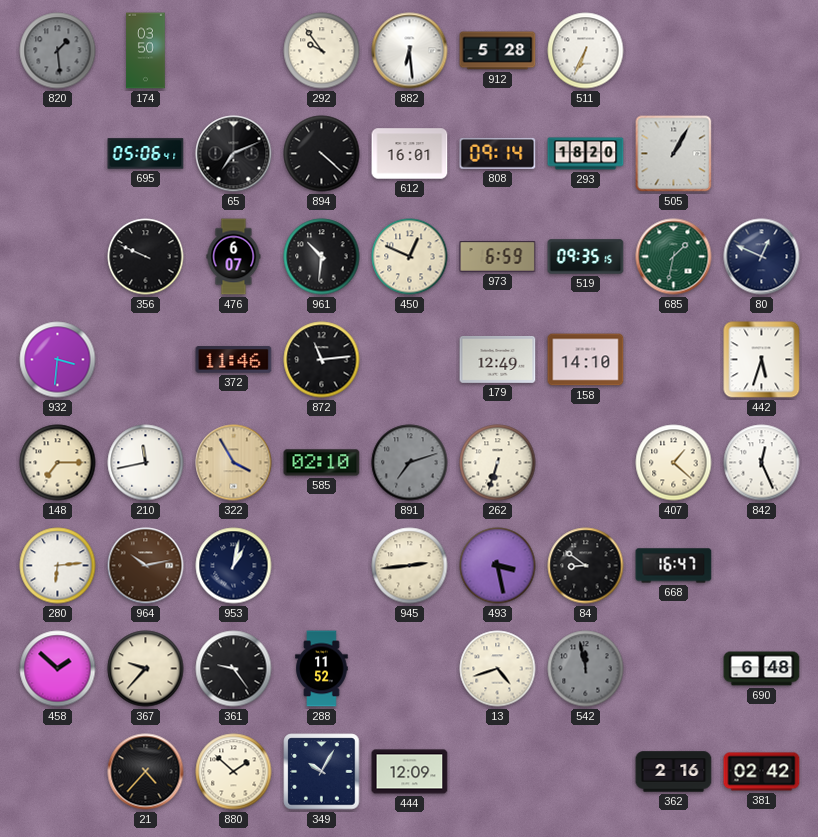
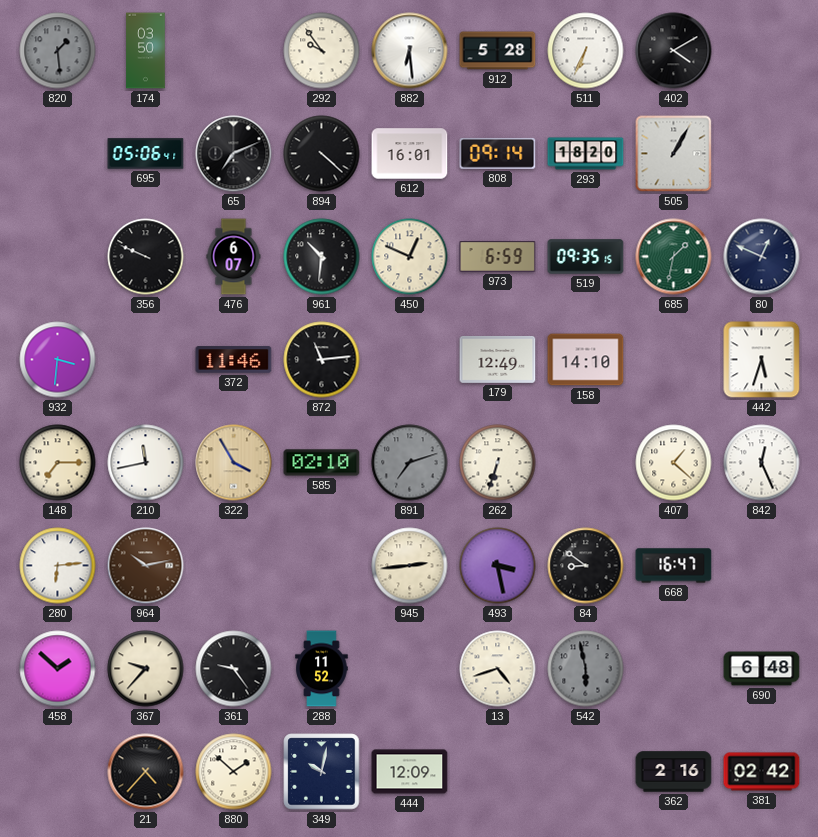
402: none -> 4:10 (674, 51)
953: 1:02 -> none (234, 566)
542: 11:58 -> 5:58 (586, 669)
349: 10:05 -> 10:02 (322, 772)
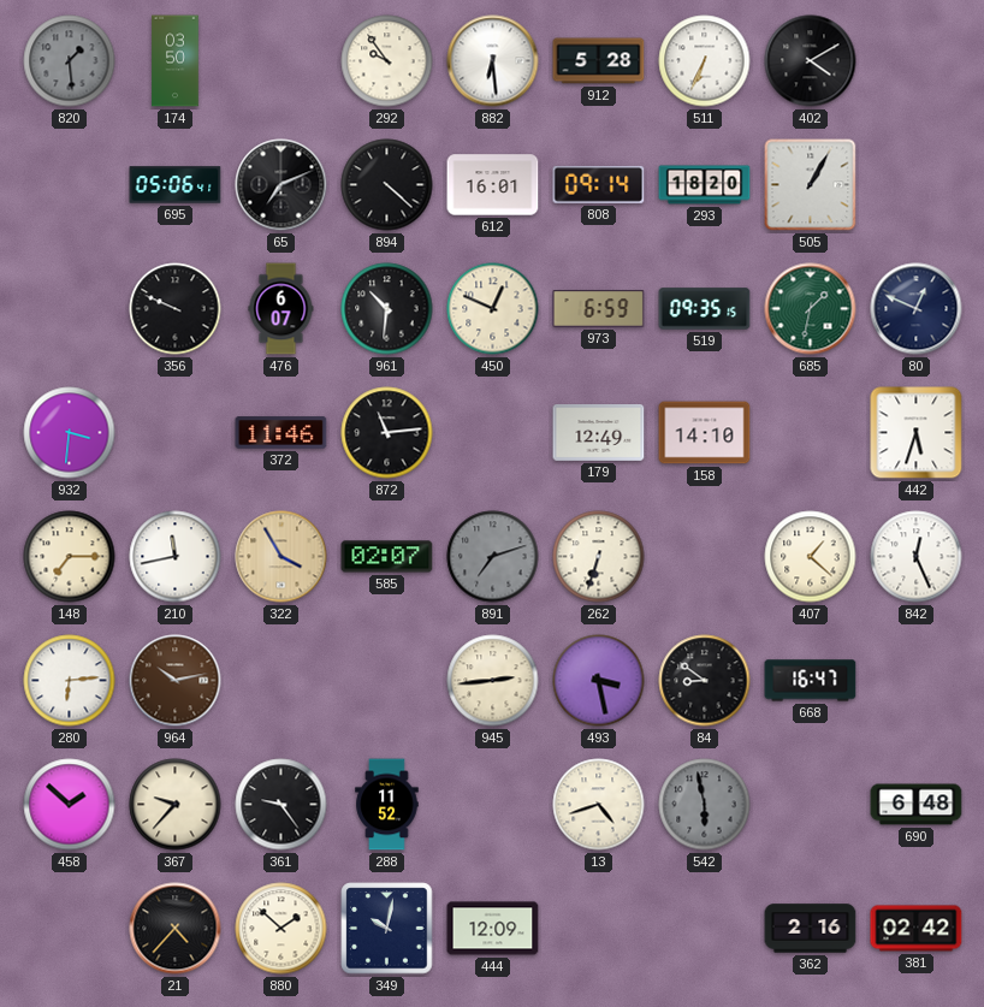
585: 02:10 -> 02:07 (387, 557)
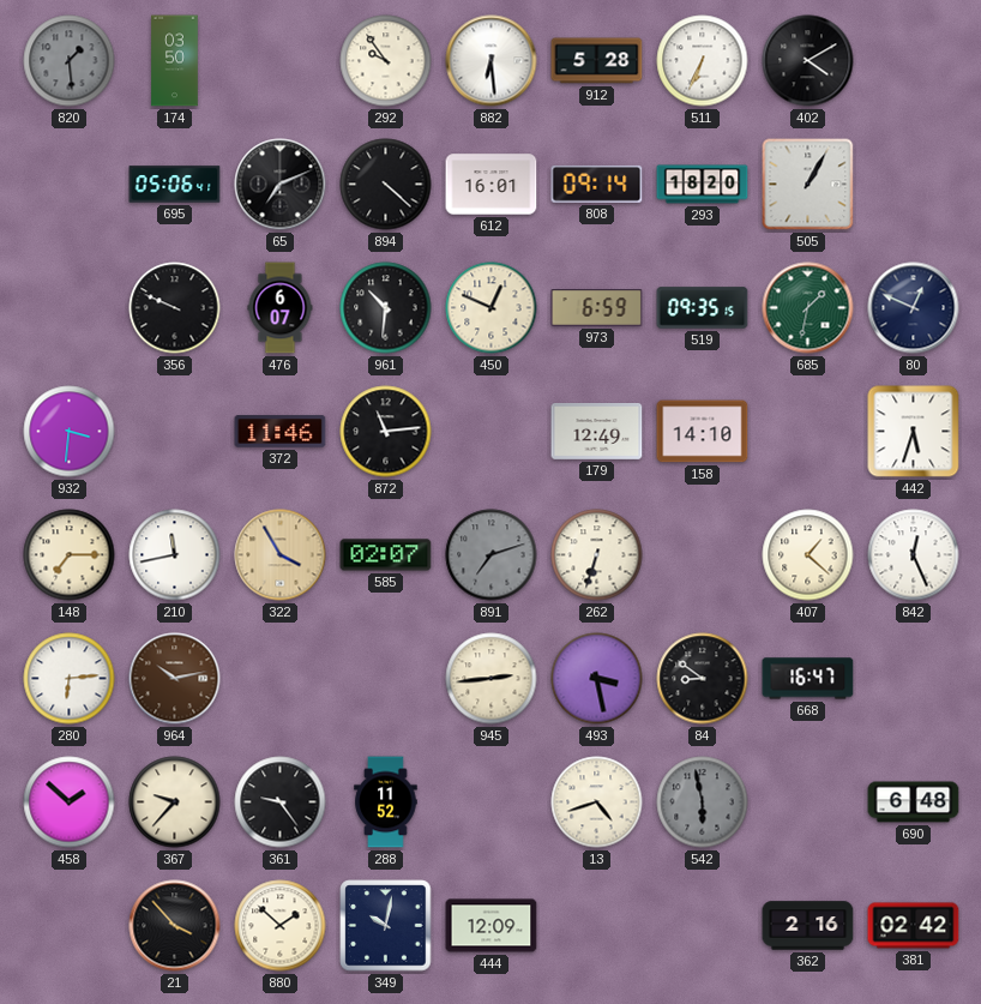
21: 4:37 -> 3:53 (175, 926)
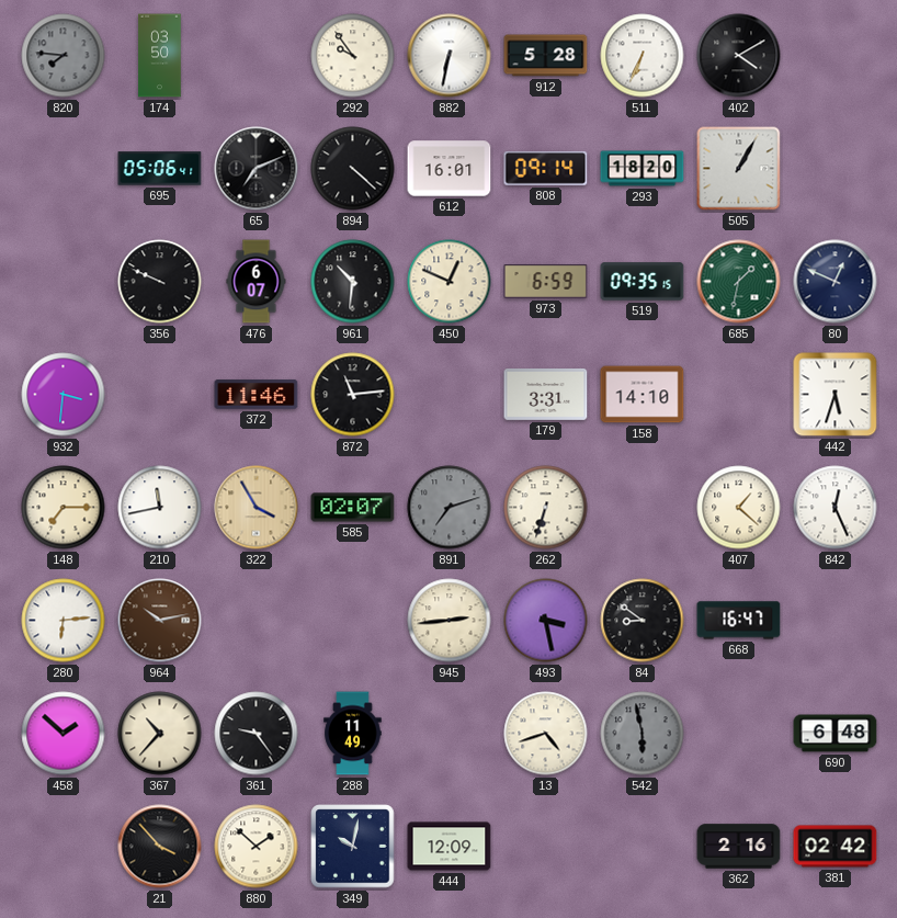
820: 1:29 -> 7:46 (64, 56)
882: 6:29 -> 6:32 (450, 56)
179: 12:49 -> 3:31 (546, 394)
367: 9:37 -> 10:37 (160, 734)
288: 11:52 -> 11:49 (353, 734)
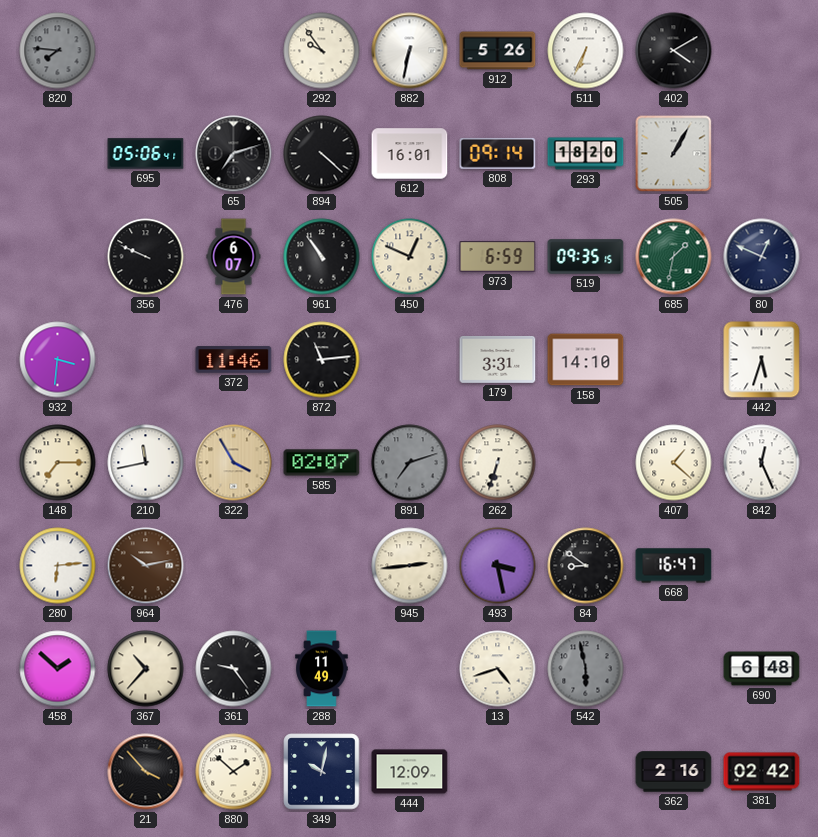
174: 03:50 -> none (160, 56)
912: 5:28 -> 5:26 (498, 51)
65: 7:11 -> 7:12 (234, 154)
961: 10:31 -> 10:54 (322, 257)
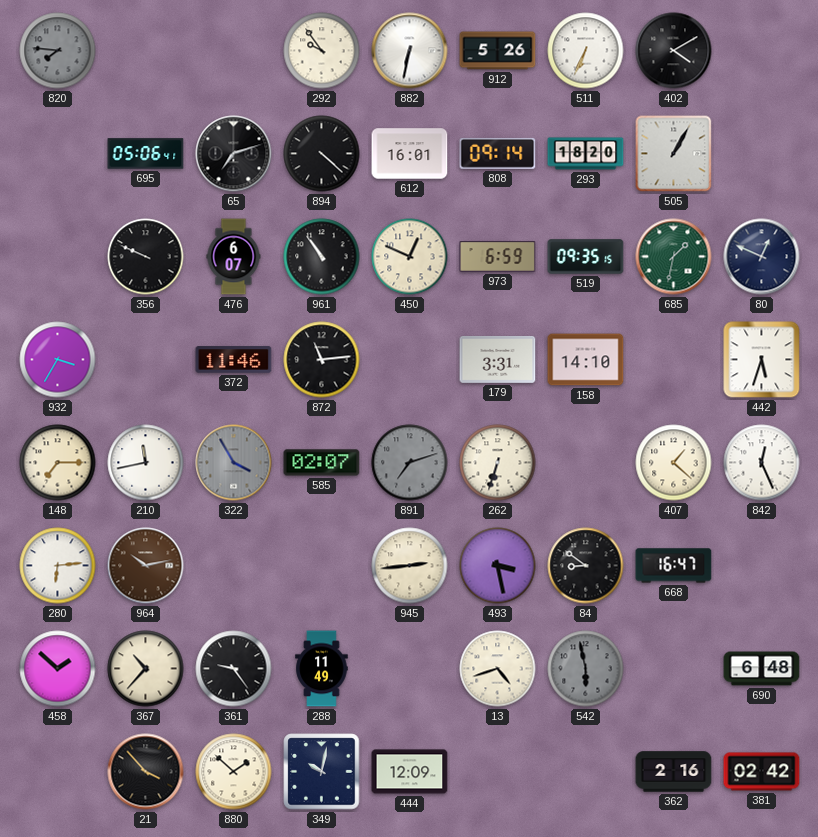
932: 3:31 -> 3:35 (58, 360)
322 dial: champagne -> grey (234, 463)
